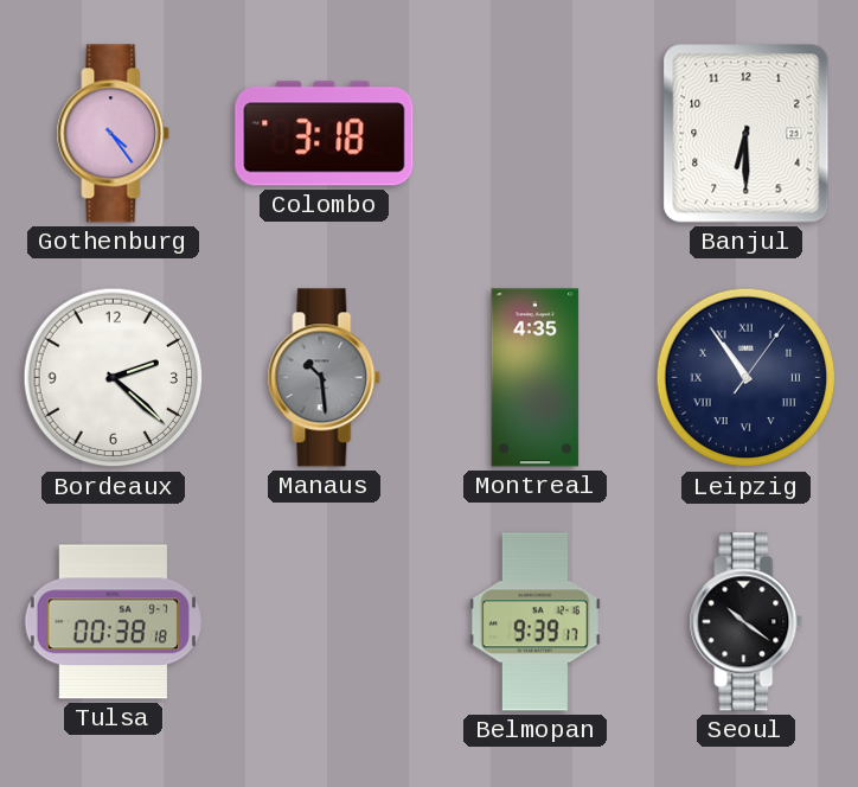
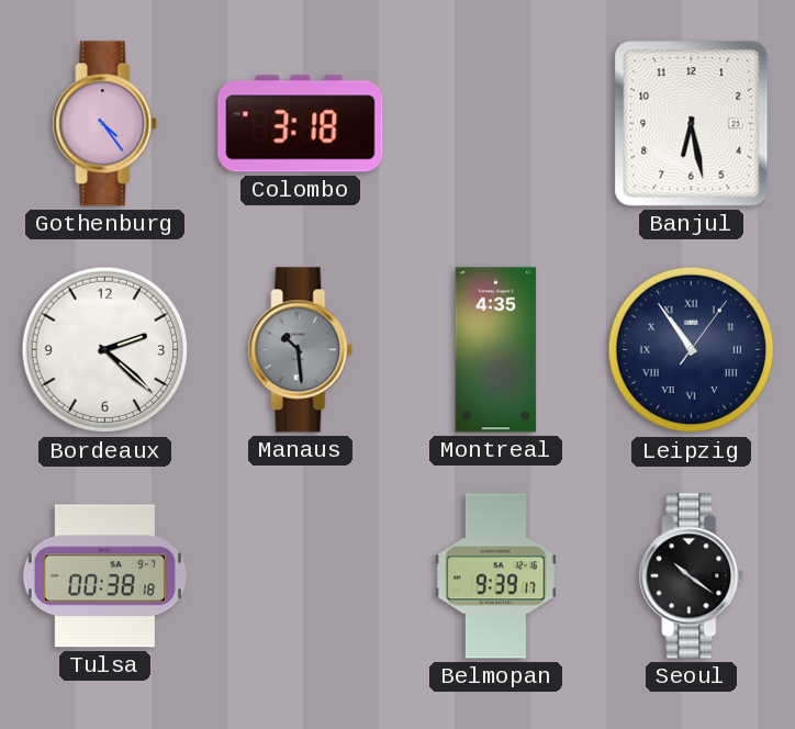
Banjul: 6:30 -> 6:28 (692, 124)
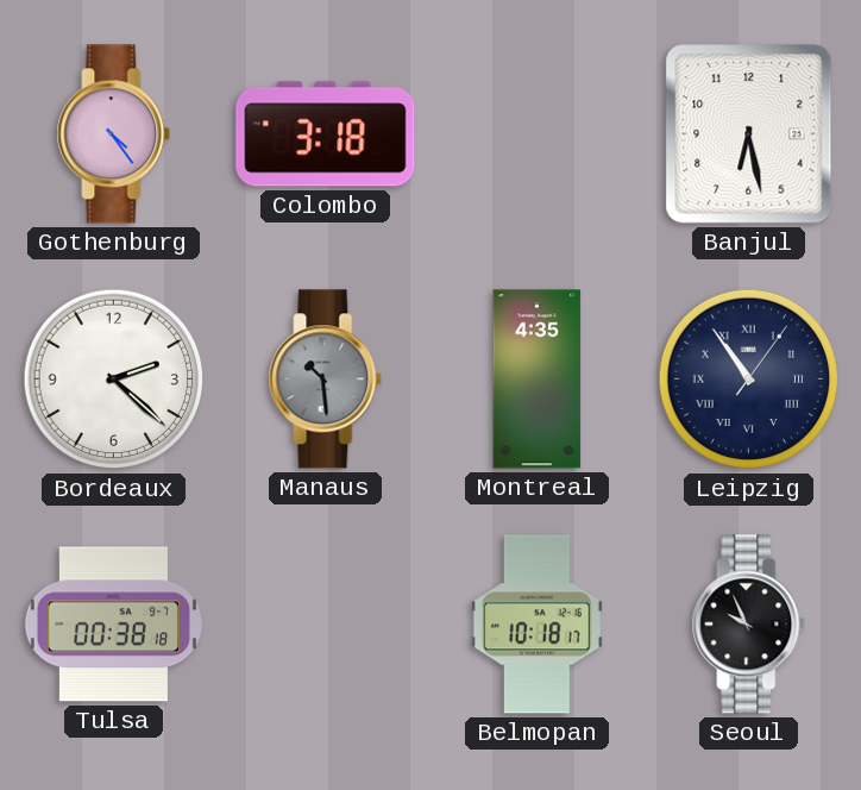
Belmopan: 9:39 -> 10:18 (536, 625)
Seoul: 10:21 -> 9:56 (749, 625)
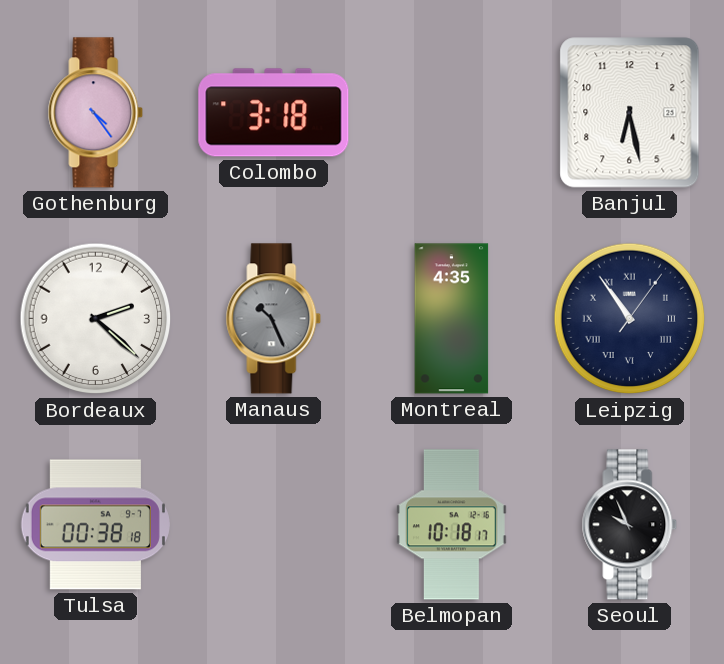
Manaus: 10:29 -> 10:26 (274, 319)
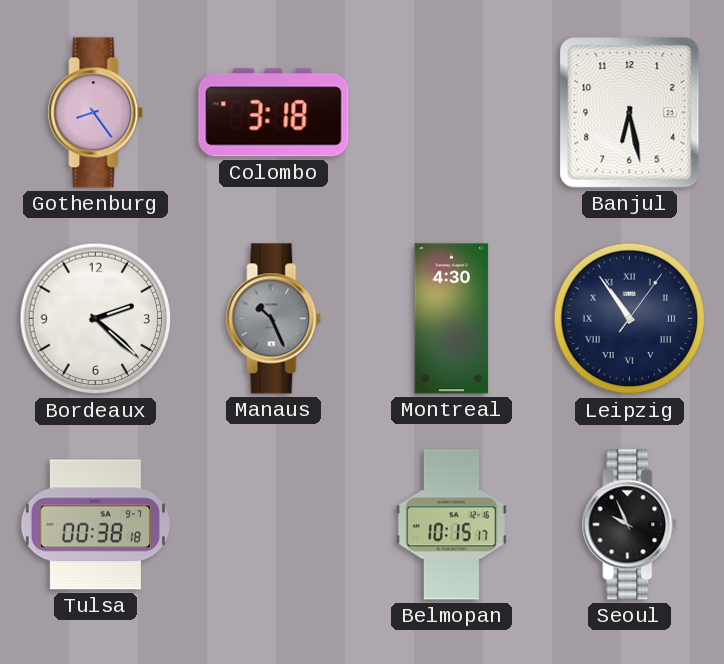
Gothenburg: 4:24 -> 8:24 (96, 113)
Montreal: 4:35 -> 4:30 (452, 319)
Belmopan: 10:18 -> 10:15 (451, 525)
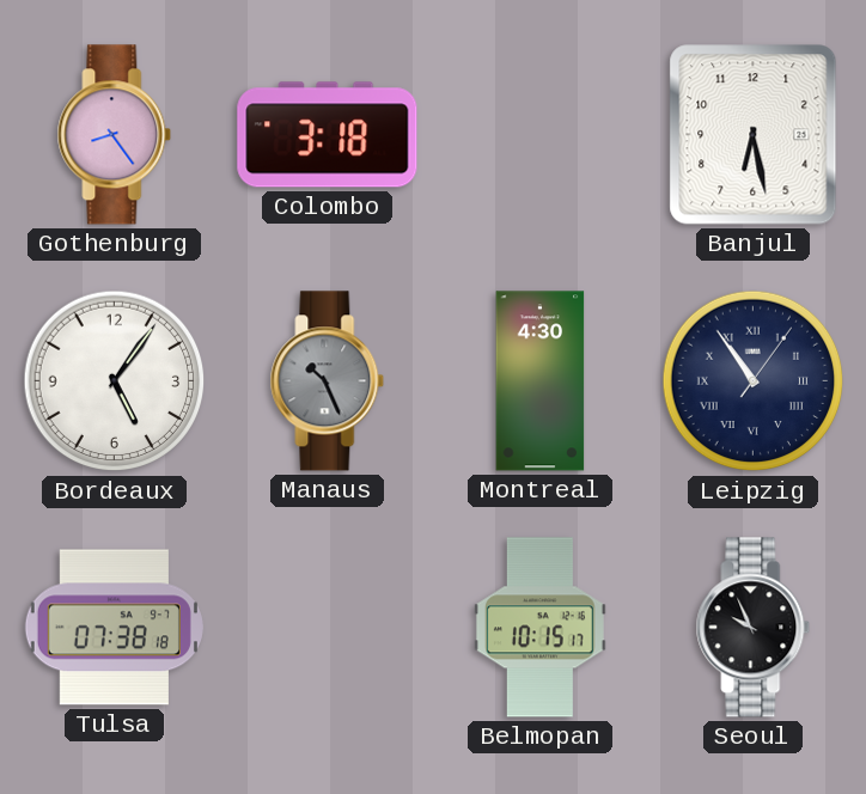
Bordeaux: 2:22 -> 5:06 (115, 381)
Tulsa: 00:38 -> 07:38 (114, 628)
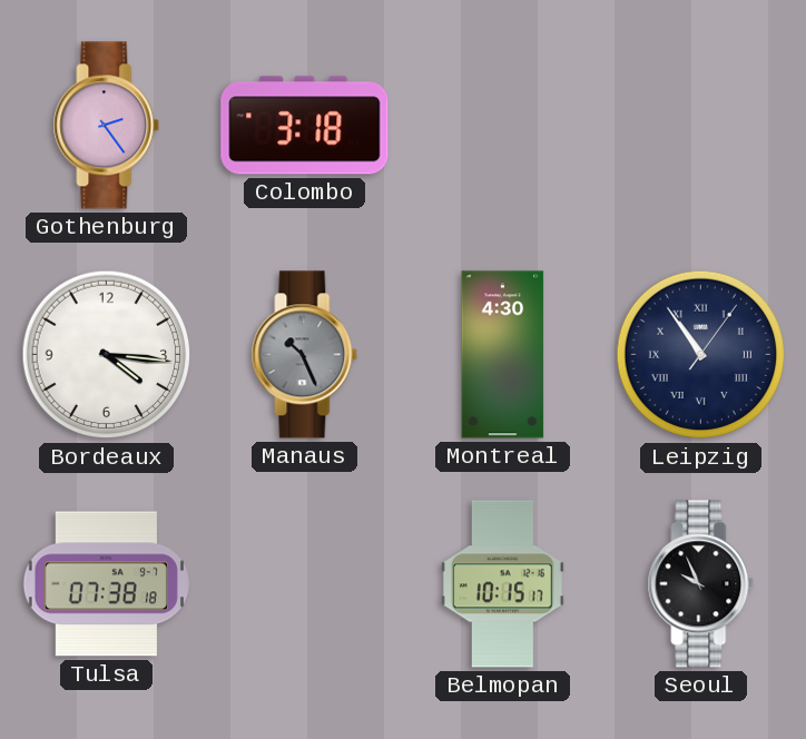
Gothenburg: 8:24 -> 2:24 (107, 126)
Banjul: 6:28 -> none (754, 135)
Bordeaux: 5:06 -> 4:16 (107, 355)
